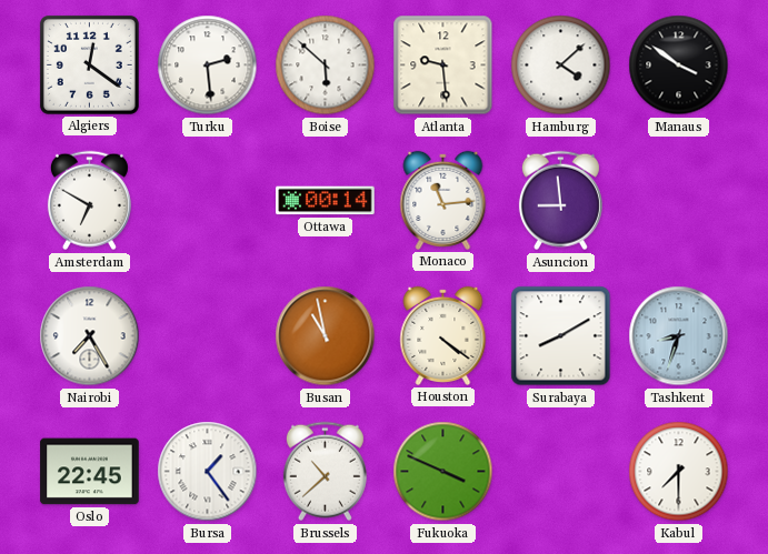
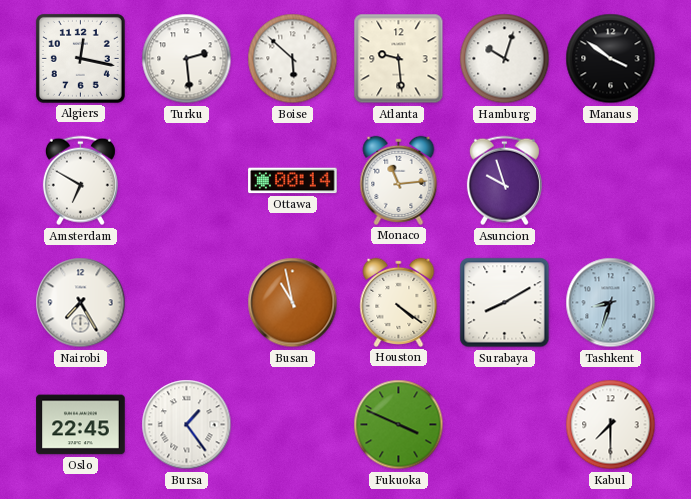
Algiers: 12:21 -> 12:17 (80, 58)
Hamburg: 4:08 -> 10:03 (505, 59)
Asuncion: 8:59 -> 9:57 (504, 181)
Brussels: 10:38 -> none (325, 472)
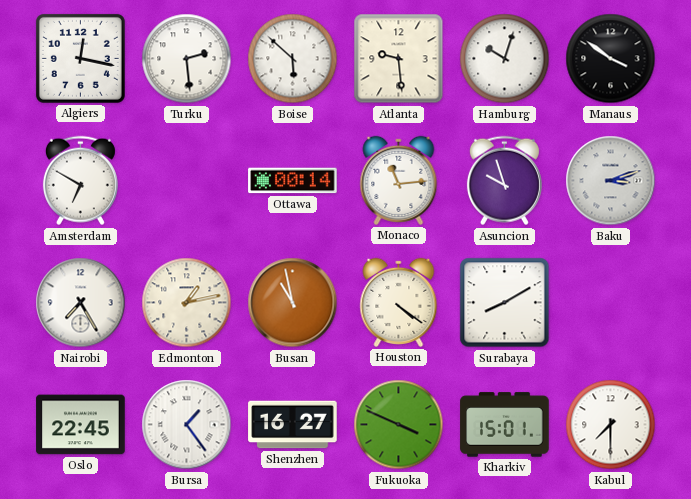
Baku: none -> 3:12 (611, 181)
Edmonton: none -> 1:13 (187, 303)
Tashkent: 8:33 -> none (611, 303)
Shenzhen: none -> 16:27 (293, 425)
Kharkiv: none -> 15:01 (505, 425)
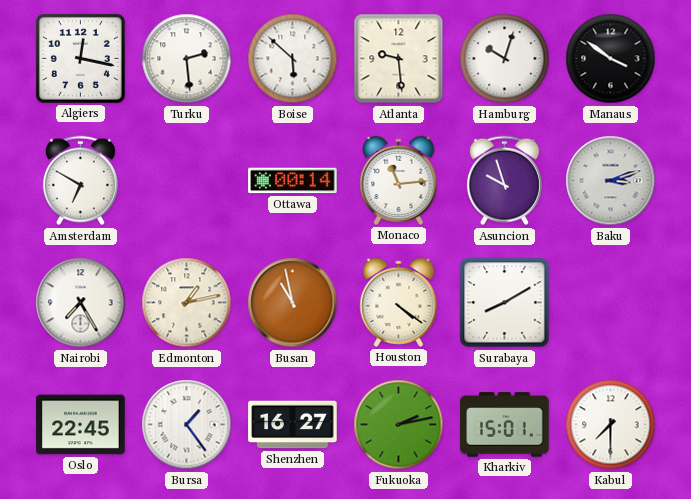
Fukuoka: 3:49 -> 2:13 (399, 425)
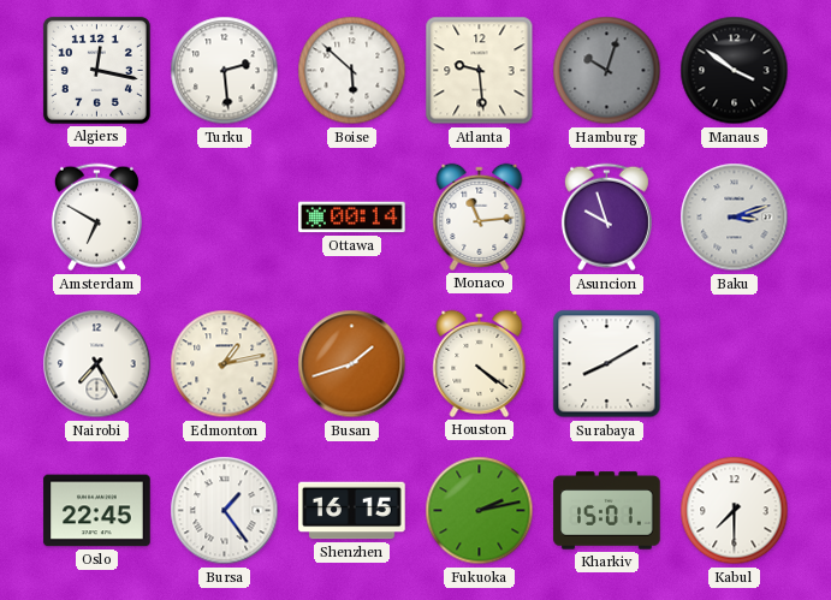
Hamburg dial: white -> grey (607, 71)
Busan: 10:58 -> 1:42 (352, 364)
Shenzhen: 16:27 -> 16:15 (352, 511)
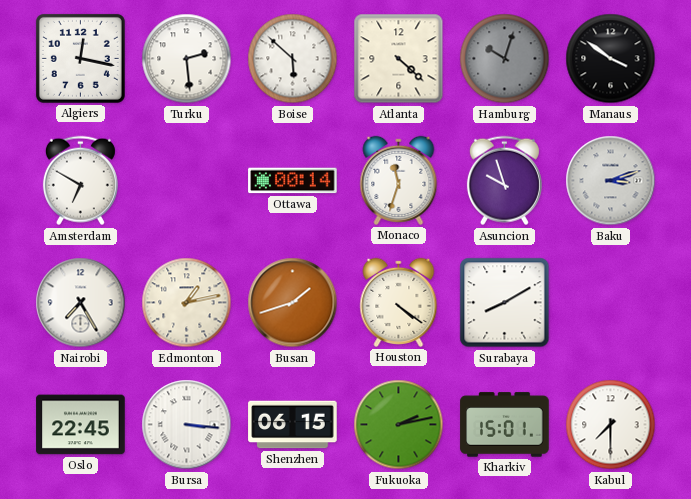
Atlanta: 9:29 -> 4:22 (399, 59)
Monaco: 11:14 -> 11:33 (399, 180)
Bursa: 1:24 -> 3:16 (187, 425)
Shenzhen: 16:15 -> 06:15 (293, 425)
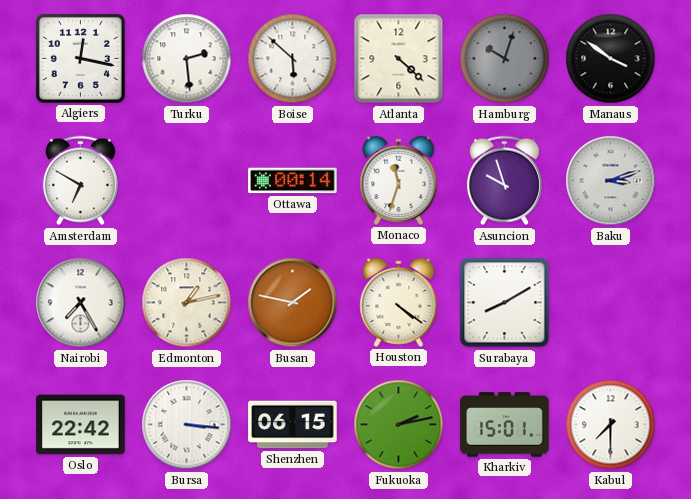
Busan: 1:42 -> 1:47 (293, 303)
Oslo: 22:45 -> 22:42 (81, 425)
